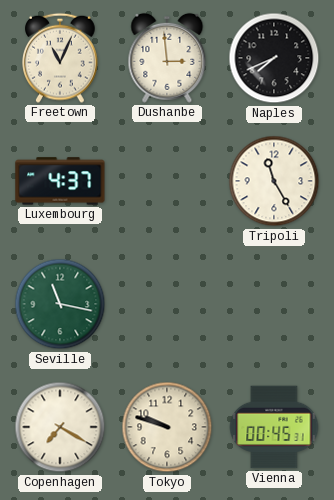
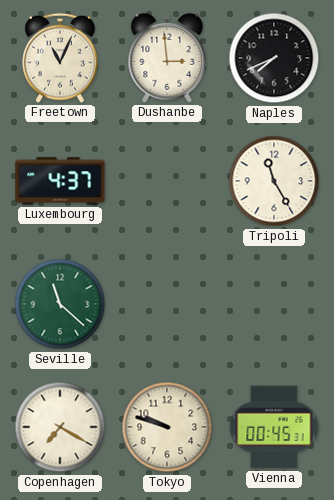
Seville: 11:17 -> 11:22 (60, 304)
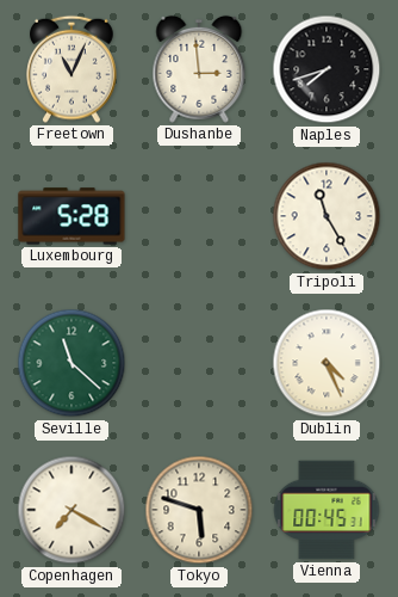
Naples: 7:41 -> 7:42 (327, 69)
Luxembourg: 4:37 -> 5:28 (71, 216)
Dublin: none -> 4:26 (327, 363)
Tokyo: 9:48 -> 5:48 (199, 510)
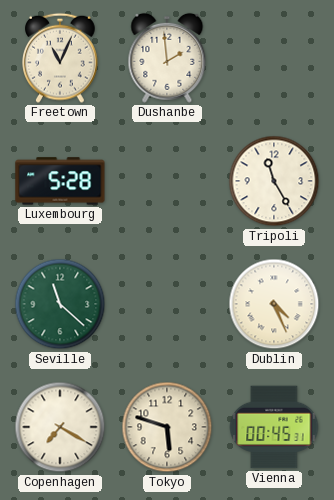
Dushanbe: 2:59 -> 1:59 (167, 58)
Naples: 7:42 -> none (327, 69)
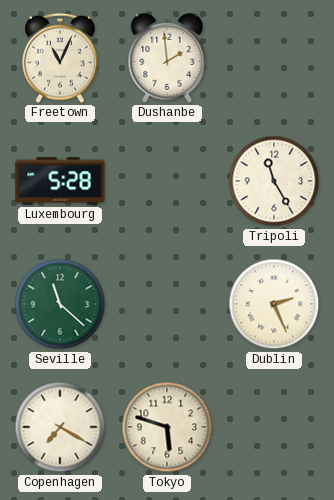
Dublin: 4:26 -> 2:26 (274, 304)
Vienna: 00:45 -> none (274, 427)
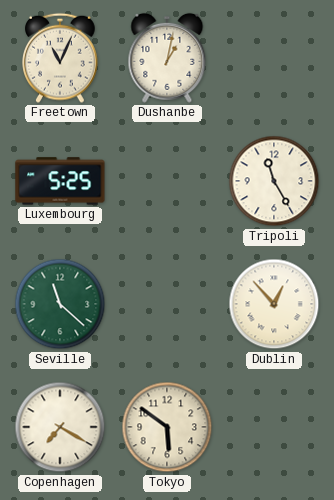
Dushanbe: 1:59 -> 1:02 (167, 58)
Luxembourg: 5:28 -> 5:25 (60, 181)
Dublin: 2:26 -> 12:53 (274, 304)
Tokyo: 5:48 -> 5:51 (167, 427)
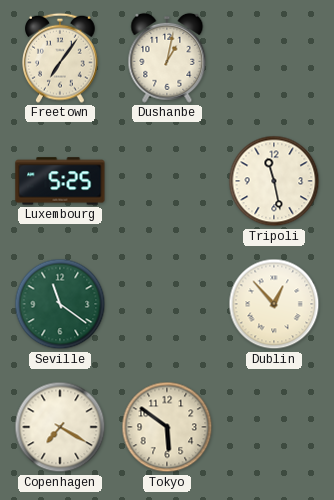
Freetown: 11:04 -> 7:06 (61, 58)
Tripoli: 11:25 -> 11:28 (274, 181)
Seville: 11:22 -> 11:21 (60, 304)
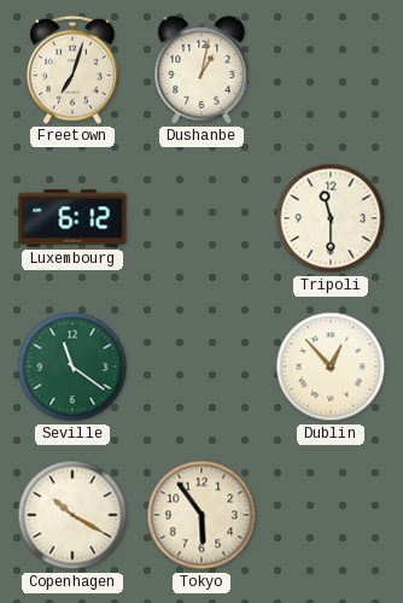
Freetown: 7:06 -> 7:03 (74, 70)
Luxembourg: 5:25 -> 6:12 (72, 218)
Tripoli: 11:28 -> 11:30 (331, 218)
Copenhagen: 7:20 -> 10:20 (72, 515)
Tokyo: 5:51 -> 5:54 (201, 515)
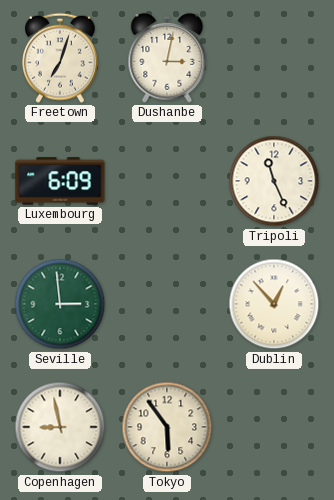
Dushanbe: 1:02 -> 3:02 (167, 58)
Luxembourg: 6:12 -> 6:09 (60, 181)
Tripoli: 11:30 -> 11:26 (274, 181)
Seville: 11:21 -> 2:59 (60, 304)
Copenhagen: 10:20 -> 8:58 (60, 427)
